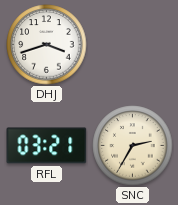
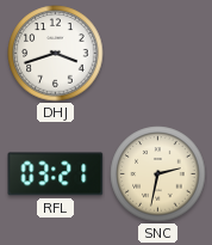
SNC: 2:35 -> 2:32 (158, 174)
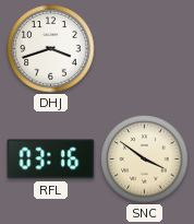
RFL: 03:21 -> 03:16 (51, 160)
SNC: 2:32 -> 3:51 (145, 160)
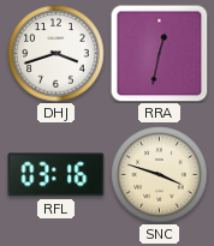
RRA: none -> 12:32 (160, 54)
SNC: 3:51 -> 3:48 (160, 175)
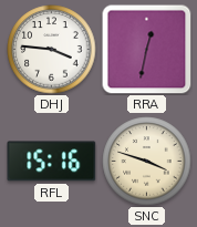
DHJ: 3:42 -> 3:46 (52, 50)
RFL: 03:16 -> 15:16 (52, 162)
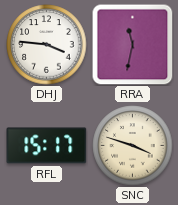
RRA: 12:32 -> 11:32 (133, 45)
RFL: 15:16 -> 15:17 (47, 146)
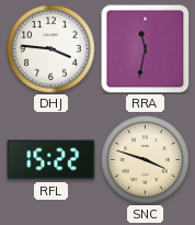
RFL: 15:17 -> 15:22 (51, 160)
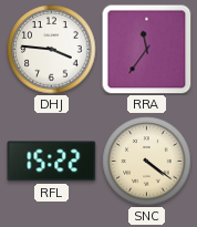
RRA: 11:32 -> 11:36 (147, 50)
SNC: 3:48 -> 4:21 (147, 162)
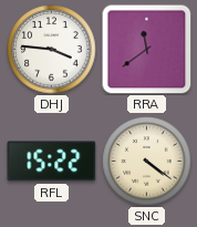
RRA: 11:36 -> 11:39 (147, 50)
